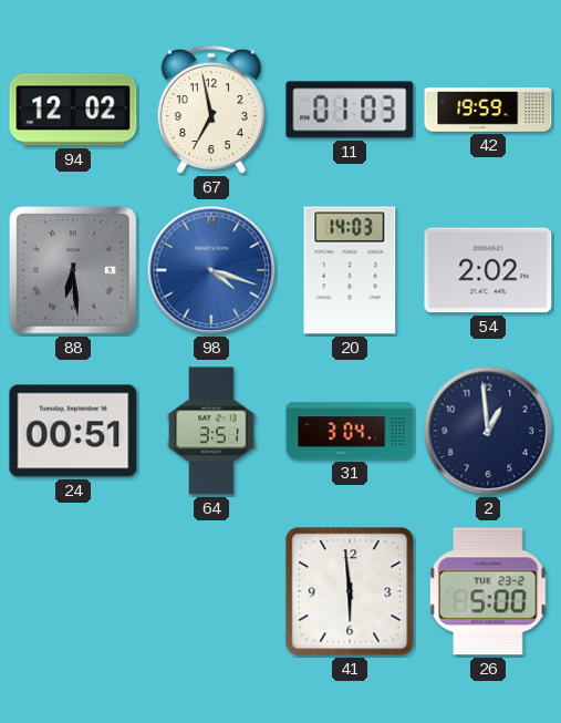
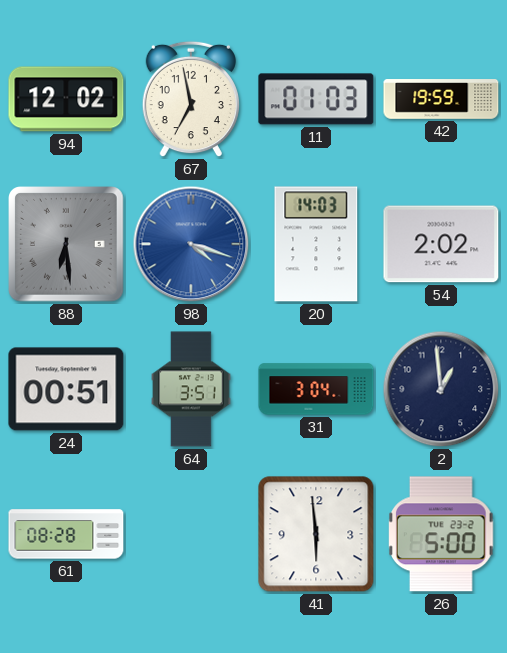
61: none -> 08:28 (66, 534)
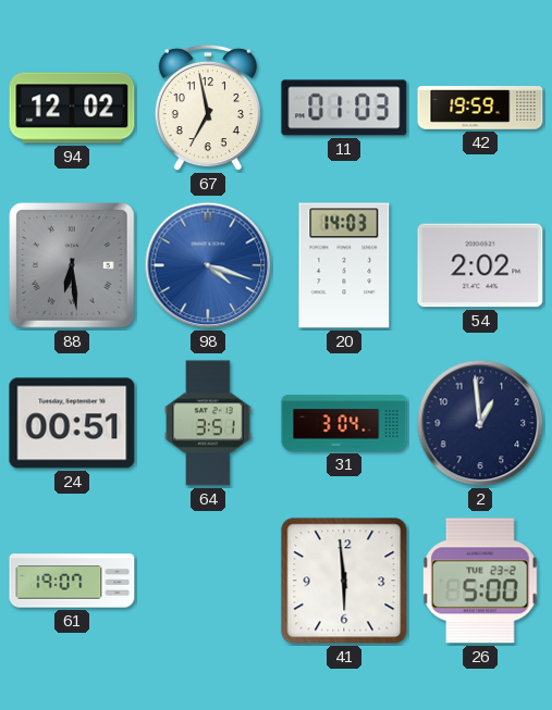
61: 08:28 -> 19:07 (72, 581)
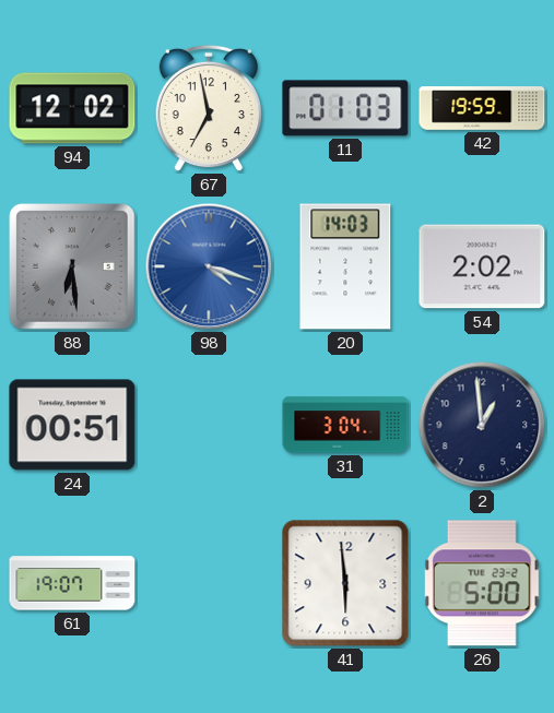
64: 3:51 -> none (208, 423)
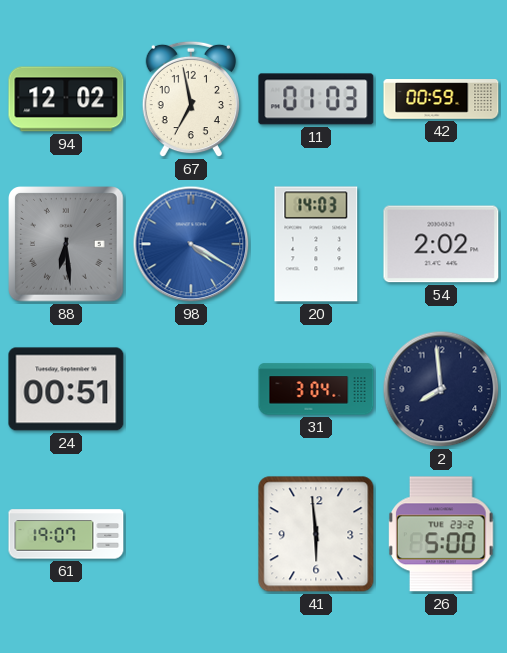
42: 19:59 -> 00:59 (441, 99)
98: 4:18 -> 4:20 (191, 244)
2: 12:59 -> 7:59 (441, 389)
